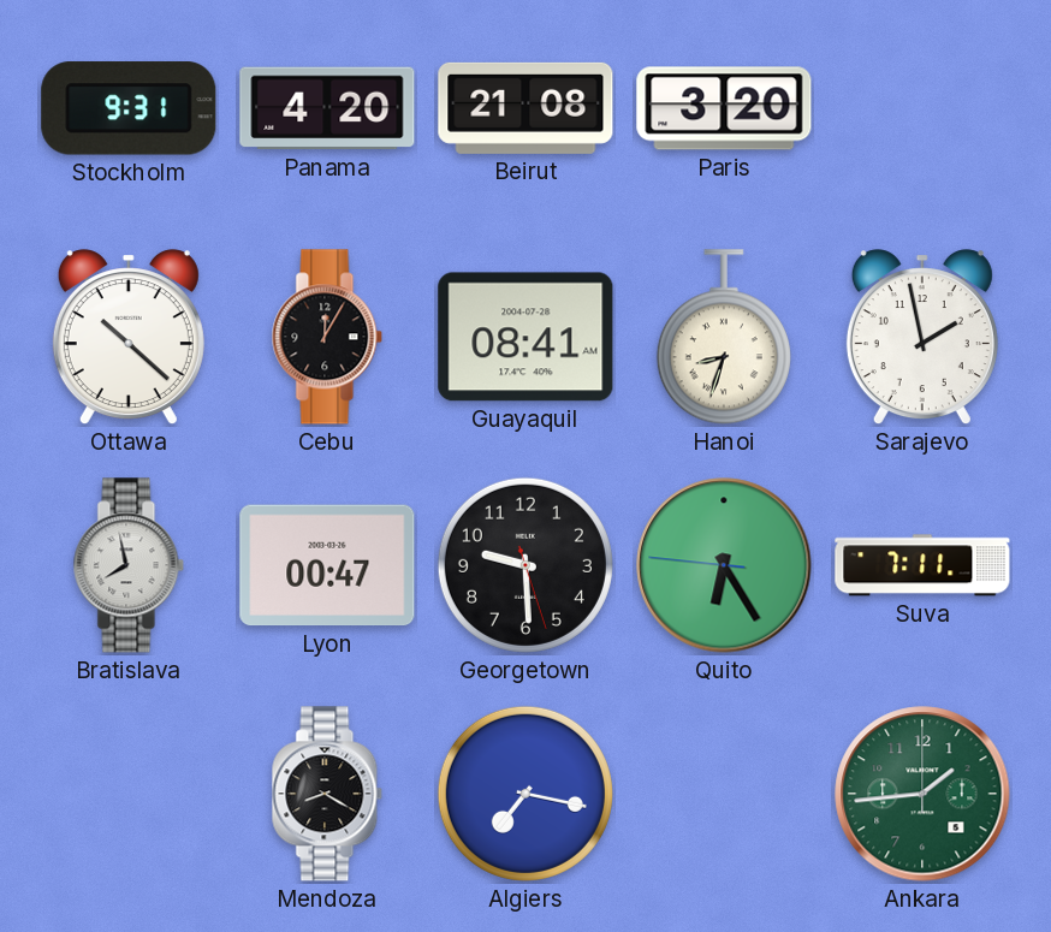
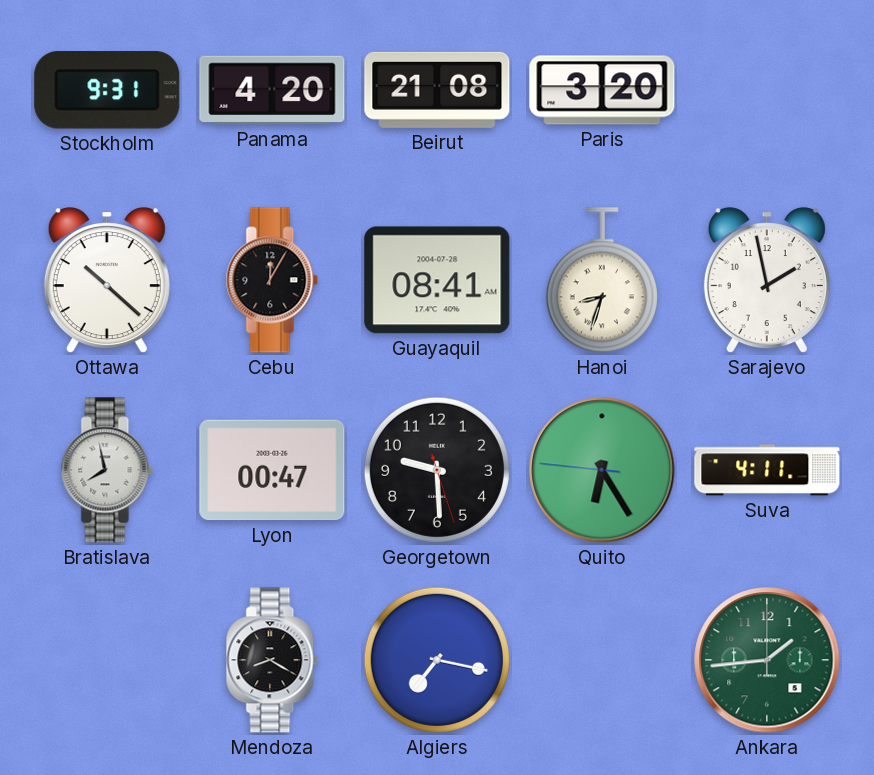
Suva: 7:11 -> 4:11 (767, 470)
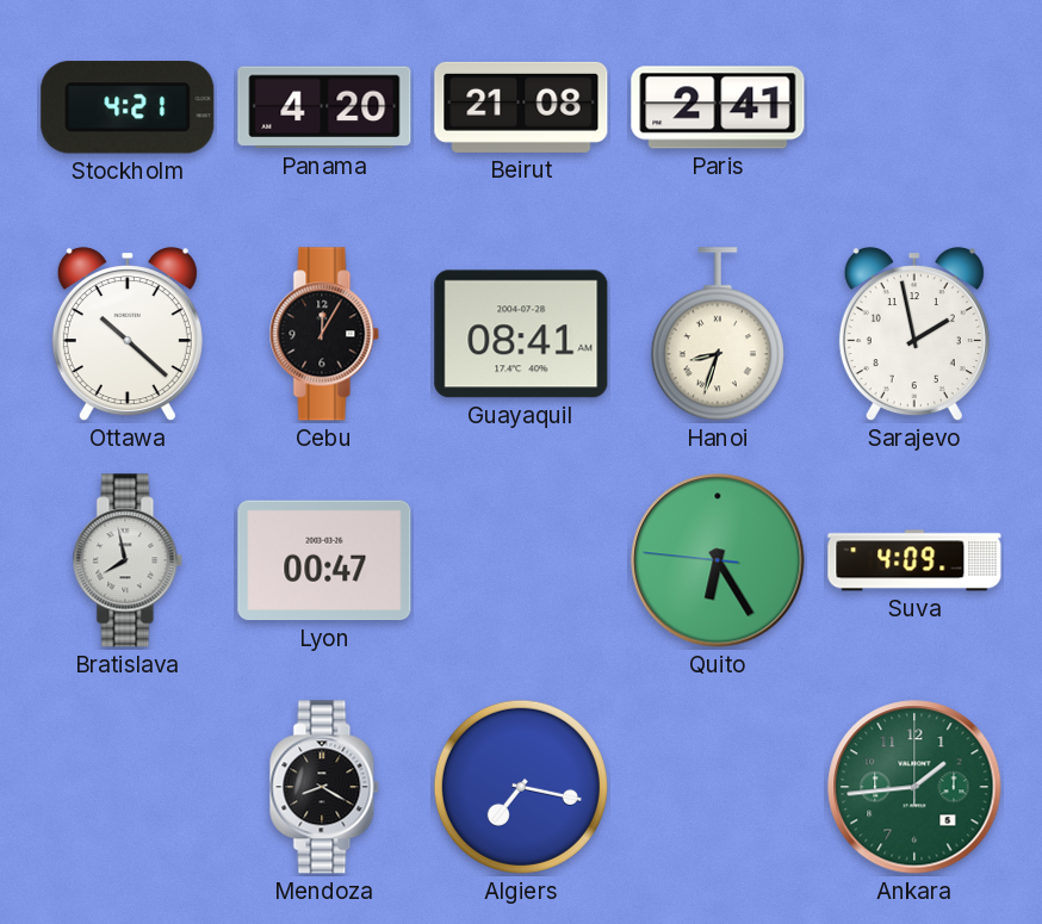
Stockholm: 9:31 -> 4:21 (128, 107)
Paris: 3:20 -> 2:41 (718, 107)
Georgetown: 9:29 -> none (437, 470)
Suva: 4:11 -> 4:09 (914, 560)
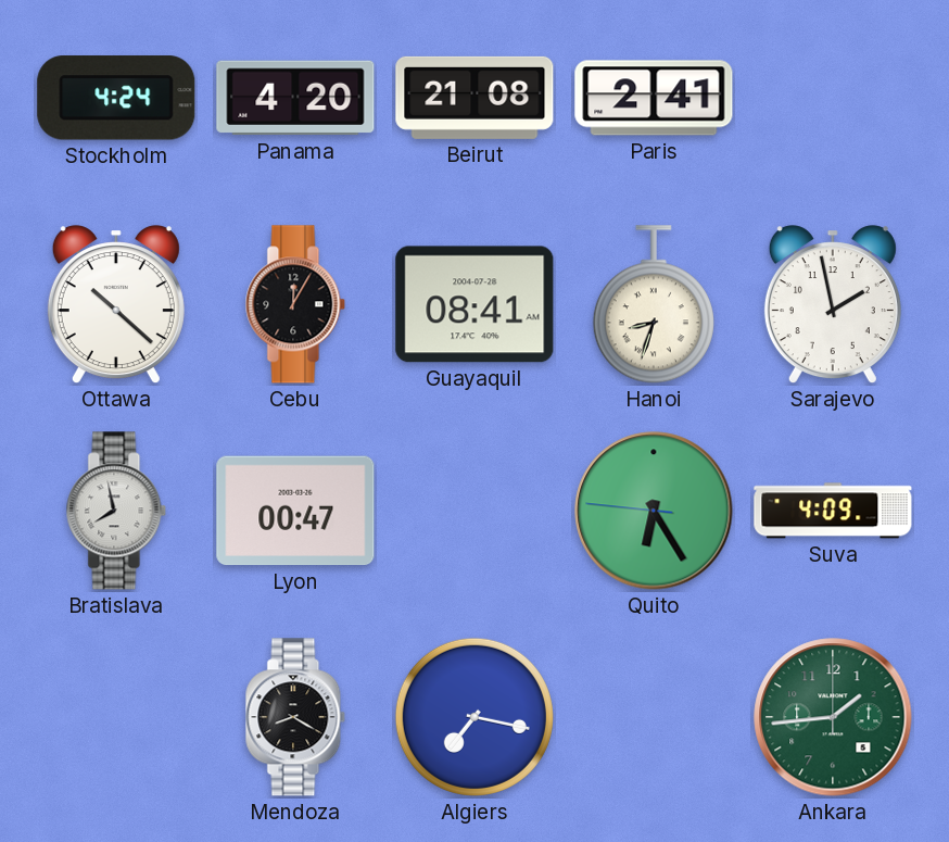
Stockholm: 4:21 -> 4:24 (116, 98)
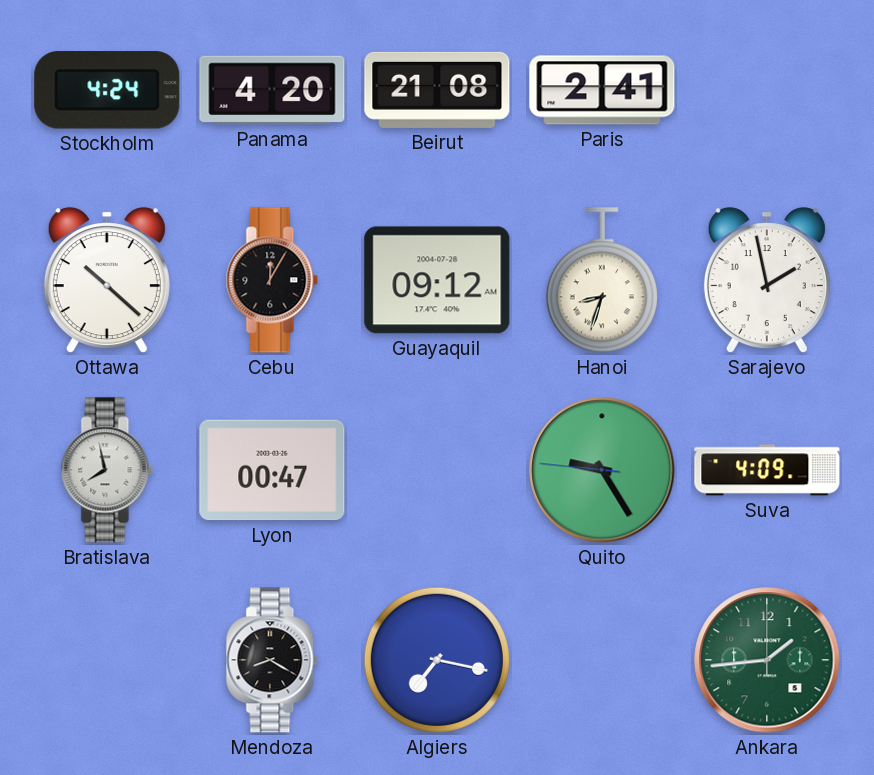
Guayaquil: 08:41 -> 09:12 (437, 280)
Quito: 6:24 -> 9:24 (602, 470)
